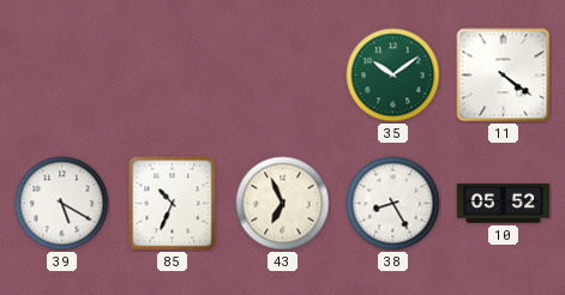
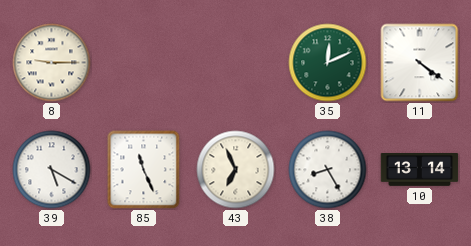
8: none -> 9:15 (52, 63)
35: 10:09 -> 12:11 (328, 63)
85: 10:34 -> 11:26 (144, 170)
10: 05:52 -> 13:14 (420, 170)
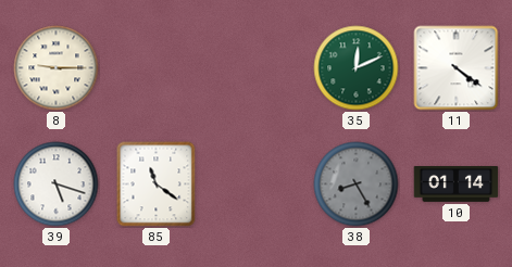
39: 5:20 -> 5:18 (57, 185)
85: 11:26 -> 11:21 (157, 185)
43: 6:56 -> none (236, 170)
38 dial: white -> grey (357, 185)
10: 13:14 -> 01:14 (457, 185)
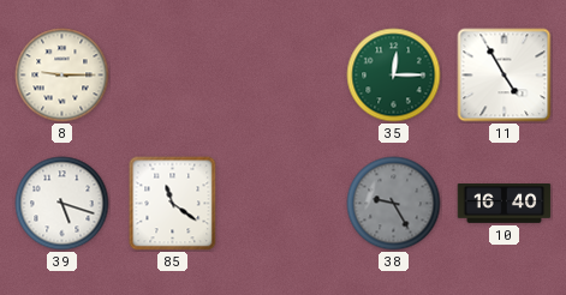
35: 12:11 -> 12:15 (394, 76)
11: 4:21 -> 4:55 (505, 76)
38: 8:25 -> 9:25 (394, 204)
10: 01:14 -> 16:40 (505, 204)
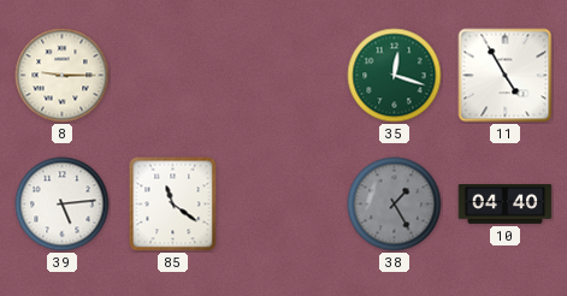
35: 12:15 -> 12:18 (395, 76)
39: 5:18 -> 5:14 (63, 205)
38: 9:25 -> 1:25 (395, 205)
10: 16:40 -> 04:40 (506, 205)
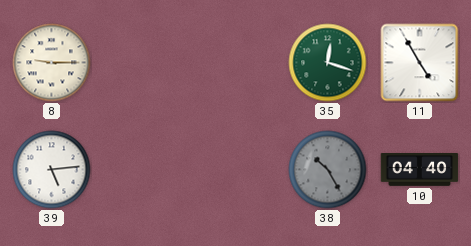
85: 11:21 -> none (173, 205)
38: 1:25 -> 10:25 (328, 170)
